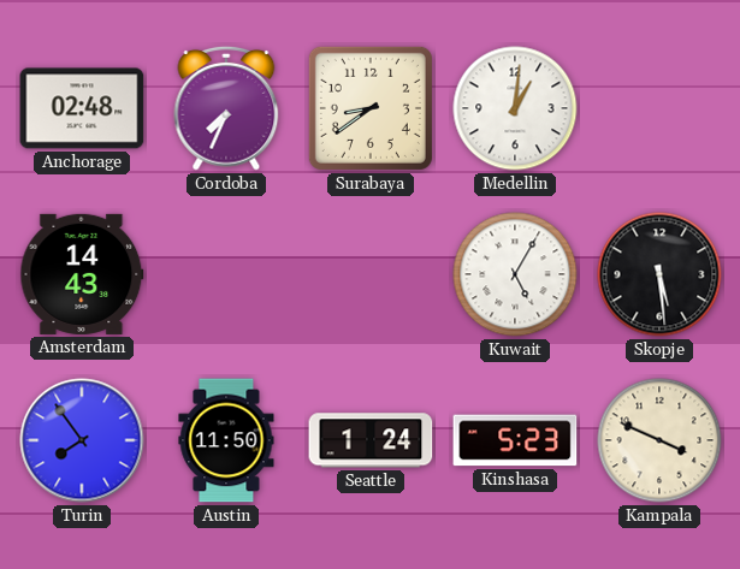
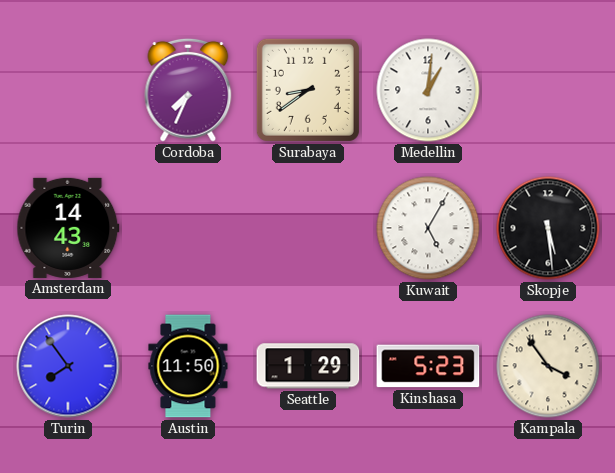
Anchorage: 02:48 -> none (82, 108)
Seattle: 1:24 -> 1:29 (308, 366)
Kampala: 3:49 -> 3:54 (548, 366)
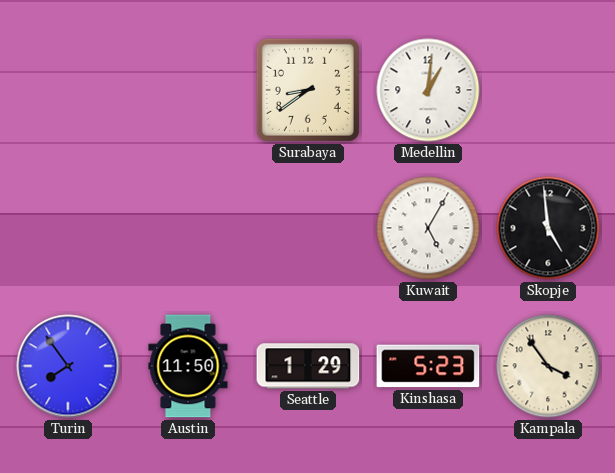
Cordoba: 7:34 -> none (188, 90)
Amsterdam: 14:43 -> none (68, 228)
Skopje: 5:29 -> 4:59 (548, 228)
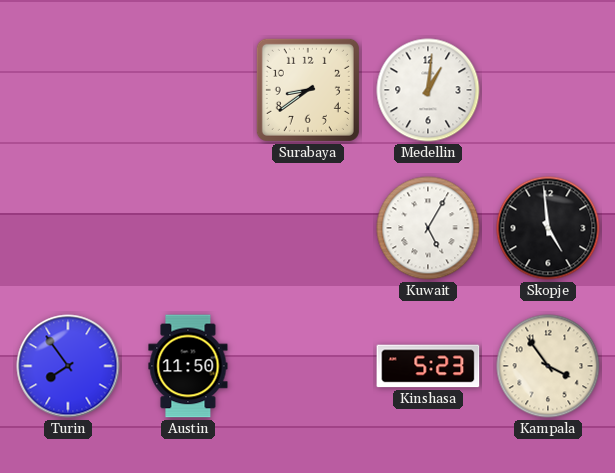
Seattle: 1:29 -> none (308, 366)
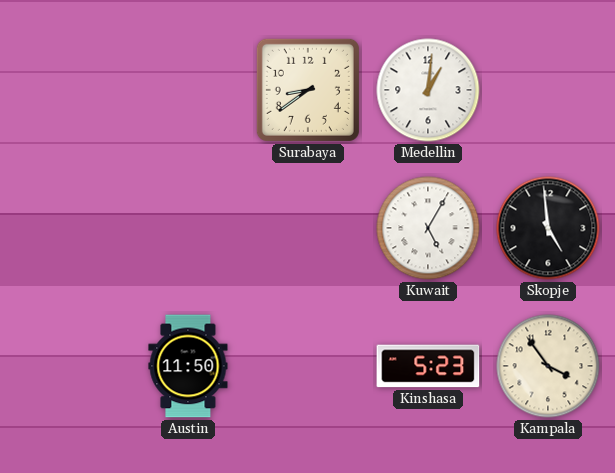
Turin: 7:54 -> none (68, 366)
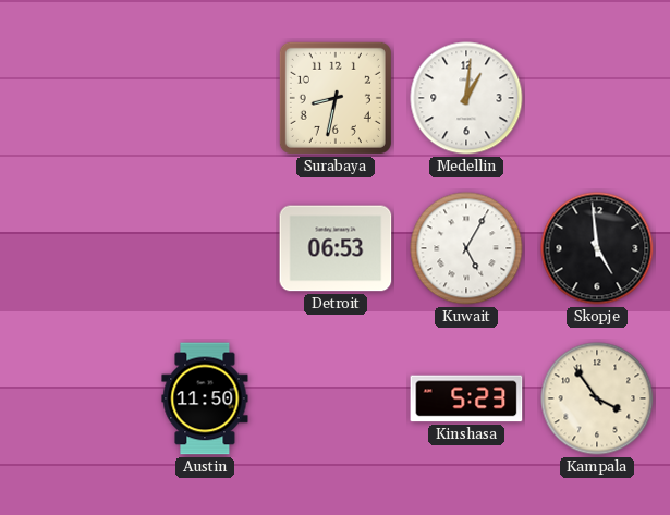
Surabaya: 8:39 -> 8:32 (336, 98)
Detroit: none -> 06:53 (336, 248)
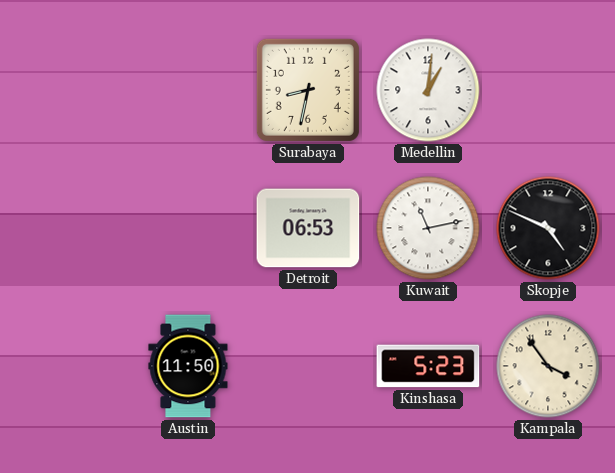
Kuwait: 5:05 -> 11:13 (428, 228)
Skopje: 4:59 -> 4:49 (548, 228)
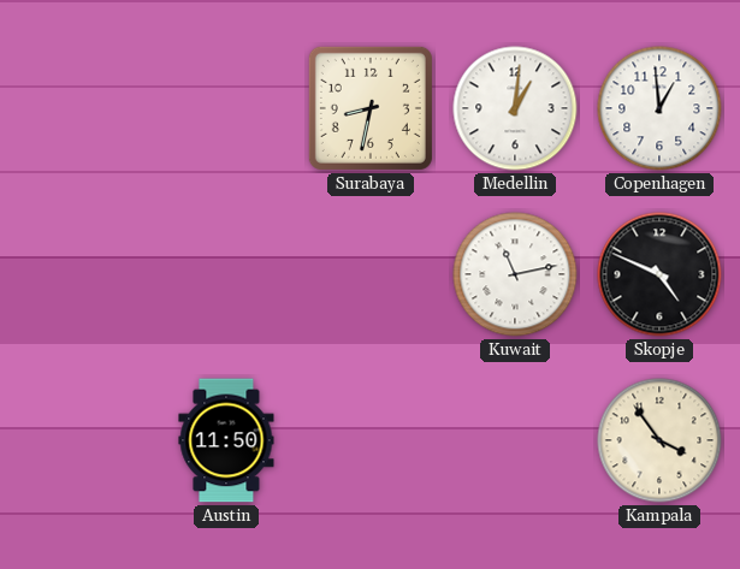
Copenhagen: none -> 12:59 (659, 108)
Detroit: 06:53 -> none (308, 228)
Kinshasa: 5:23 -> none (428, 366)
